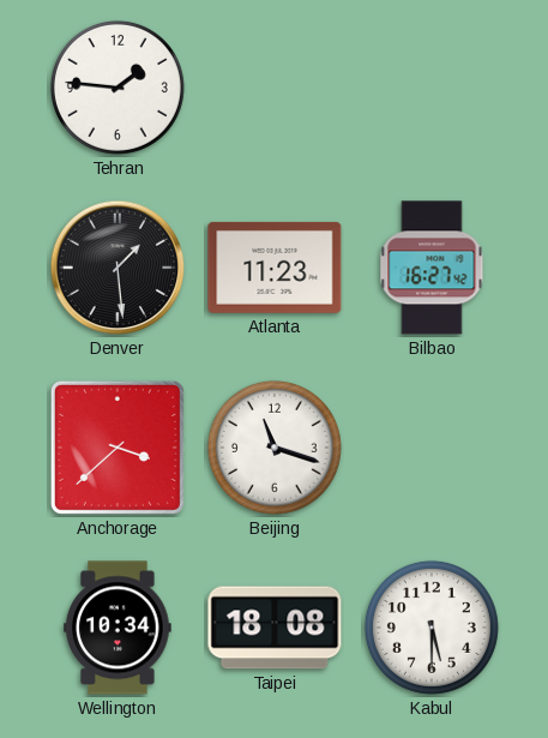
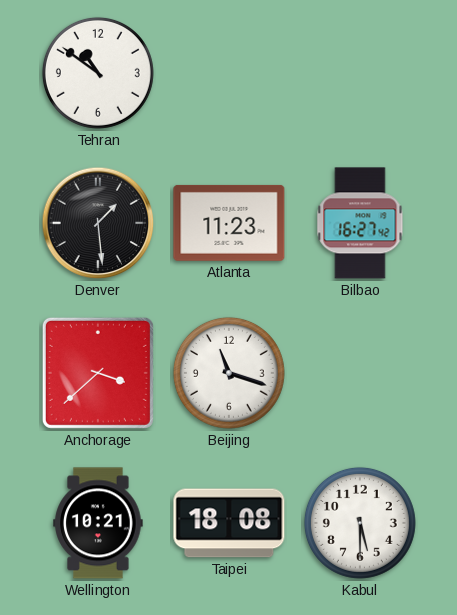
Tehran: 1:46 -> 10:51 (98, 73)
Wellington: 10:34 -> 10:21 (98, 523)
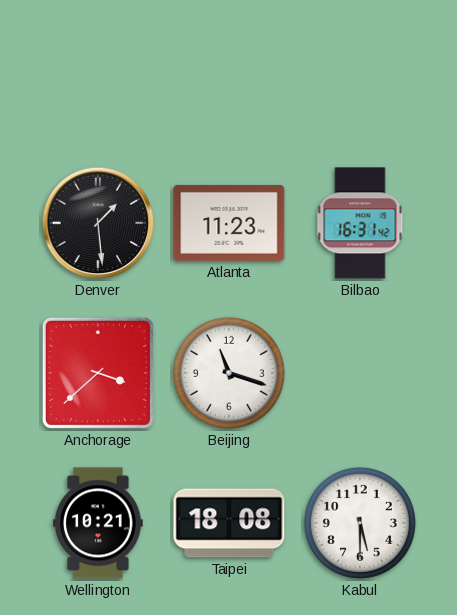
Tehran: 10:51 -> none (98, 73)
Bilbao: 16:27 -> 16:31 (360, 223)
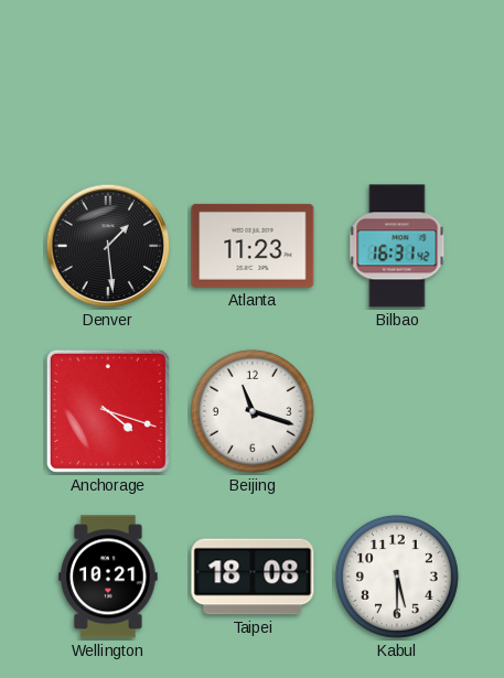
Anchorage: 3:38 -> 4:18 (108, 411)
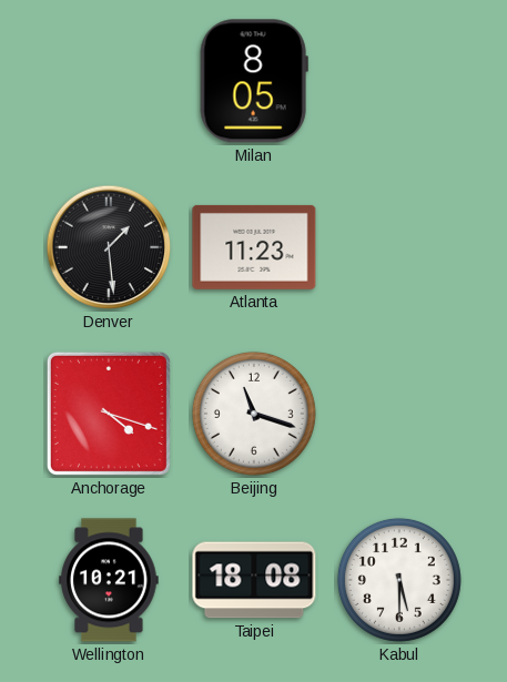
Milan: none -> 8:05 (254, 81)
Bilbao: 16:31 -> none (397, 246)
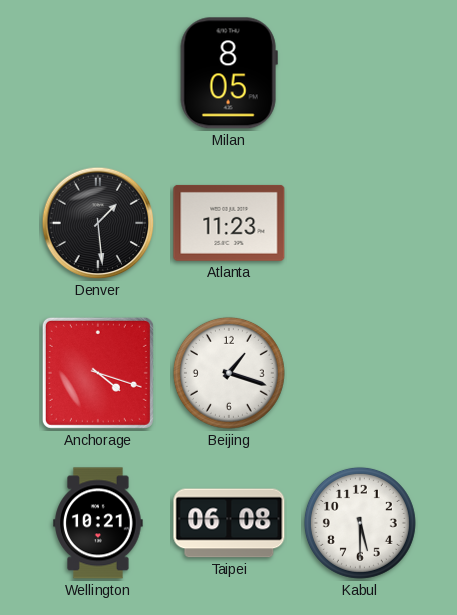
Beijing: 11:18 -> 1:18 (229, 373)
Taipei: 18:08 -> 06:08 (229, 523)
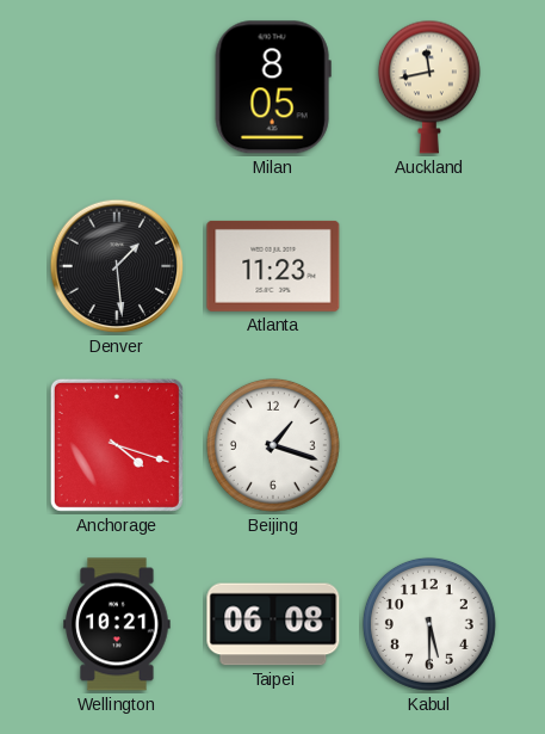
Auckland: none -> 11:43 (429, 87)
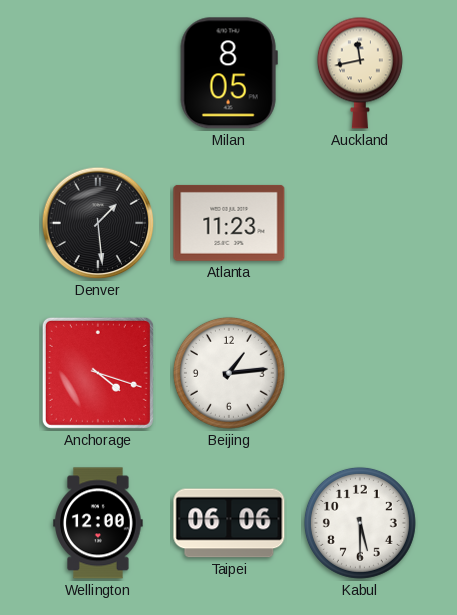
Beijing: 1:18 -> 1:14 (229, 373)
Wellington: 10:21 -> 12:00 (98, 523)
Taipei: 06:08 -> 06:06 (229, 523)
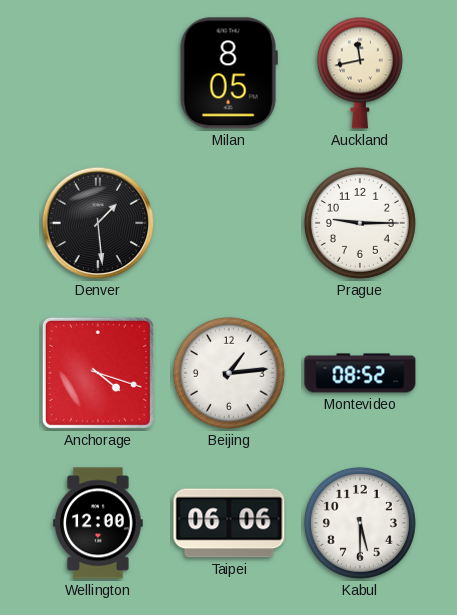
Atlanta: 11:23 -> none (229, 223)
Prague: none -> 9:15 (360, 223)
Montevideo: none -> 08:52 (360, 373)
